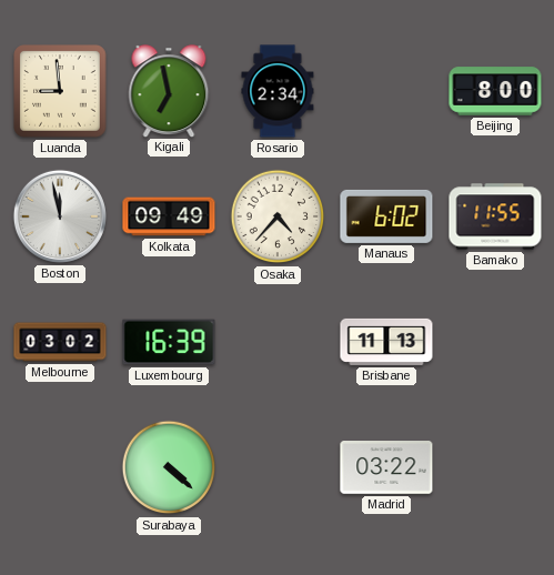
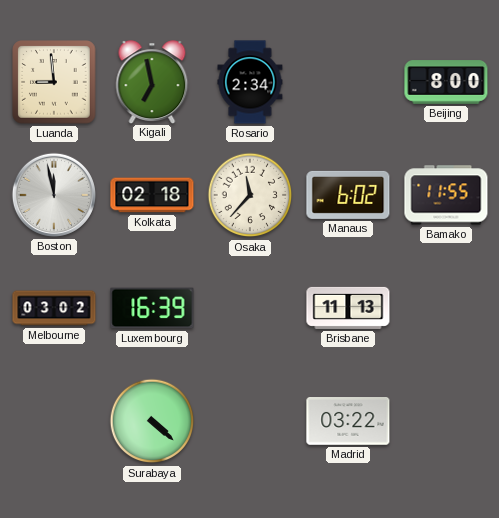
Kolkata: 09:49 -> 02:18 (152, 195)
Osaka: 4:37 -> 11:37 (250, 195)
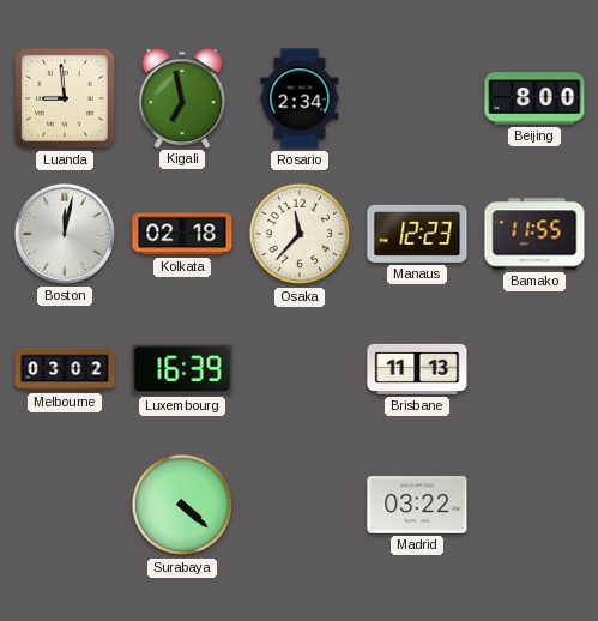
Boston: 11:58 -> 12:02 (65, 234)
Manaus: 6:02 -> 12:23 (417, 234)
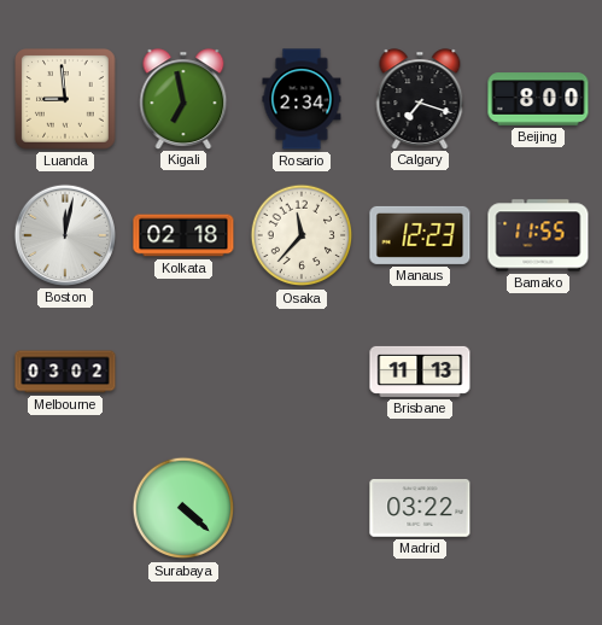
Calgary: none -> 7:18 (420, 99)
Luxembourg: 16:39 -> none (182, 369)
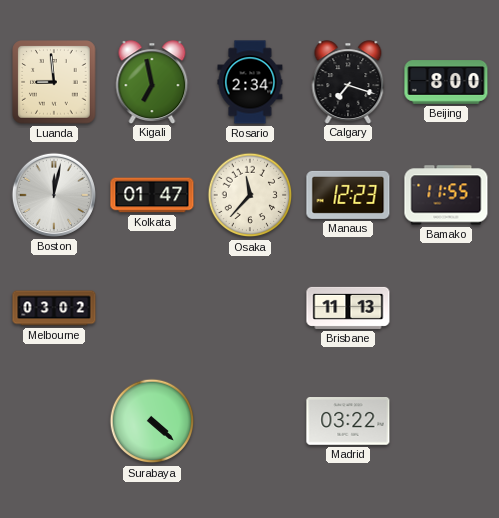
Kolkata: 02:18 -> 01:47 (152, 195)
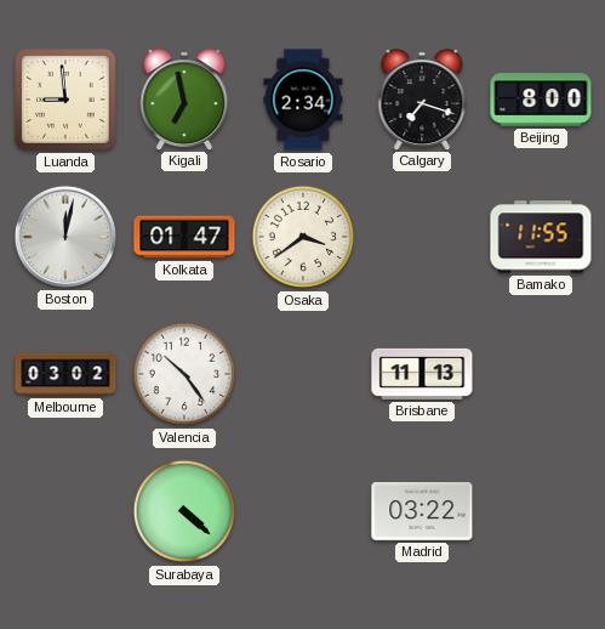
Osaka: 11:37 -> 3:39 (303, 237)
Manaus: 12:23 -> none (348, 195)
Valencia: none -> 10:24 (184, 374)
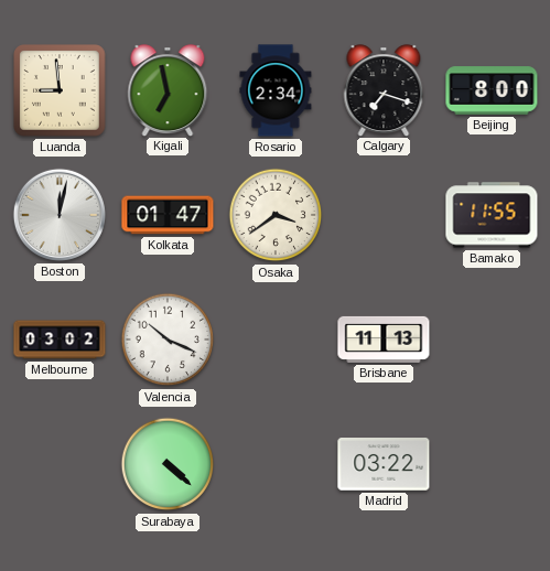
Valencia: 10:24 -> 10:19 (168, 340)
